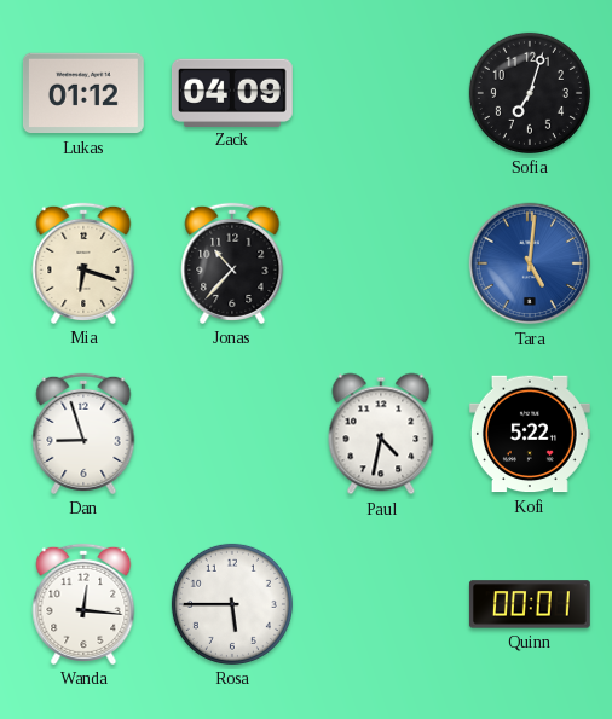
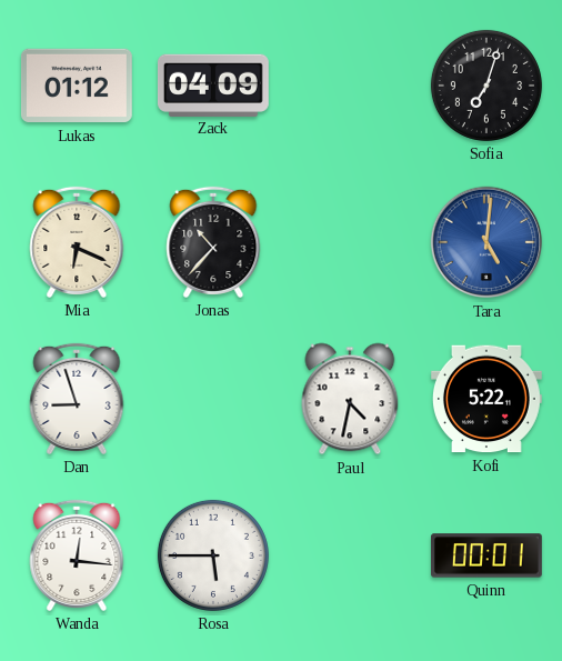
Mia: 6:18 -> 6:19 (77, 242)
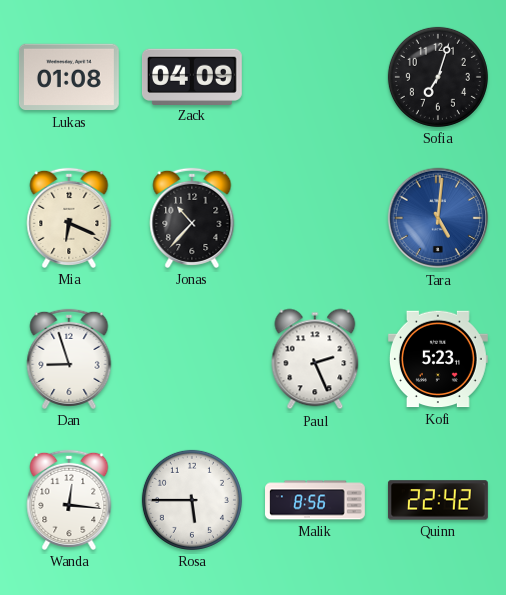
Lukas: 01:12 -> 01:08 (69, 77)
Paul: 4:32 -> 2:26 (315, 359)
Kofi: 5:22 -> 5:23 (438, 359)
Malik: none -> 8:56 (316, 500)
Quinn: 00:01 -> 22:42 (438, 500)
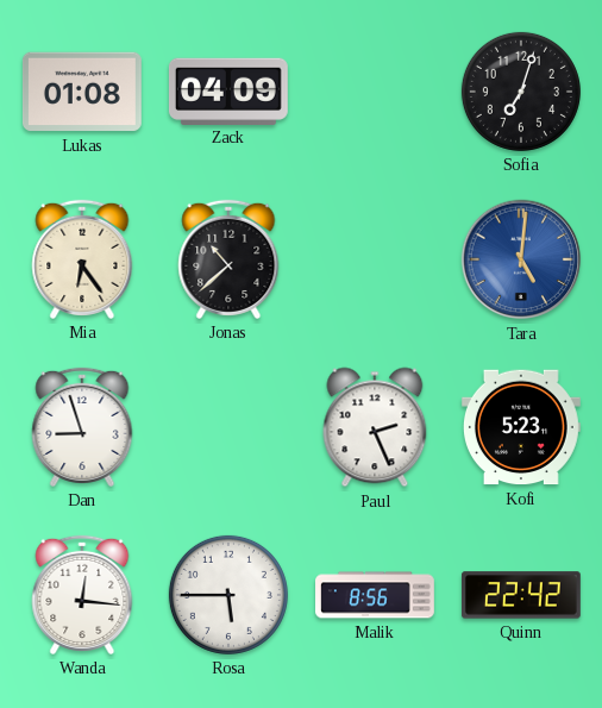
Mia: 6:19 -> 6:24 (82, 259)
Jonas: 10:37 -> 10:38 (228, 259)
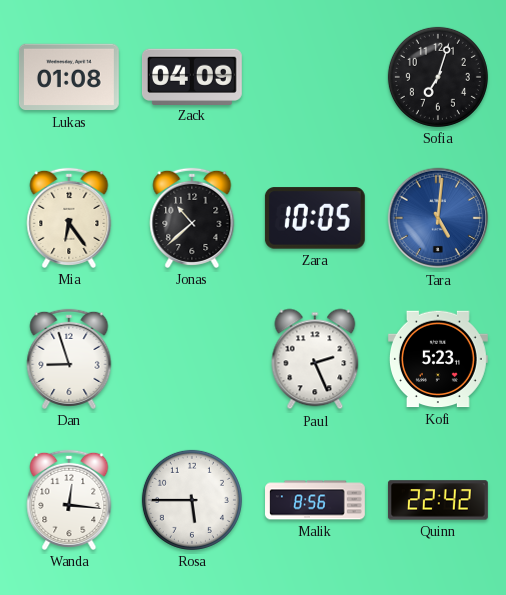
Zara: none -> 10:05 (315, 218)
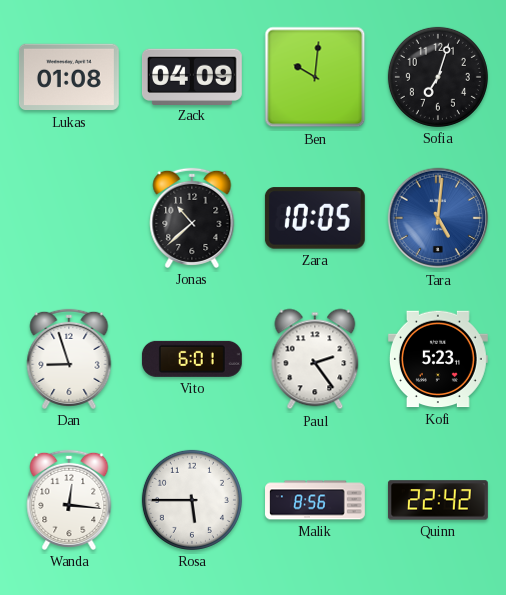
Ben: none -> 10:01 (315, 77)
Mia: 6:24 -> none (69, 218)
Vito: none -> 6:01 (192, 359)
Paul: 2:26 -> 2:24 (315, 359)
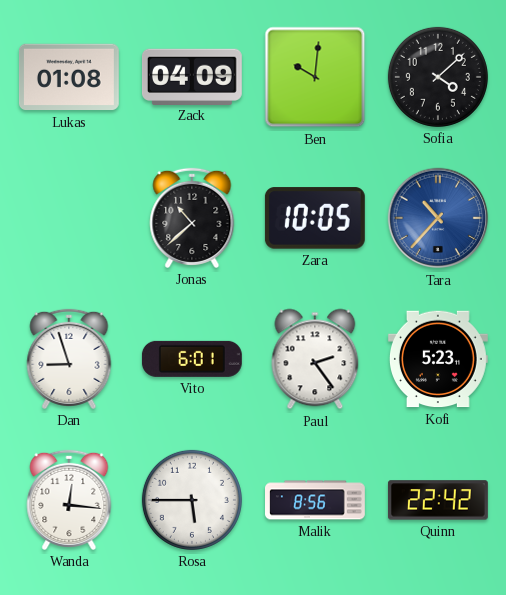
Sofia: 7:03 -> 4:08 (438, 77)
Tara: 5:01 -> 10:37 (438, 218)
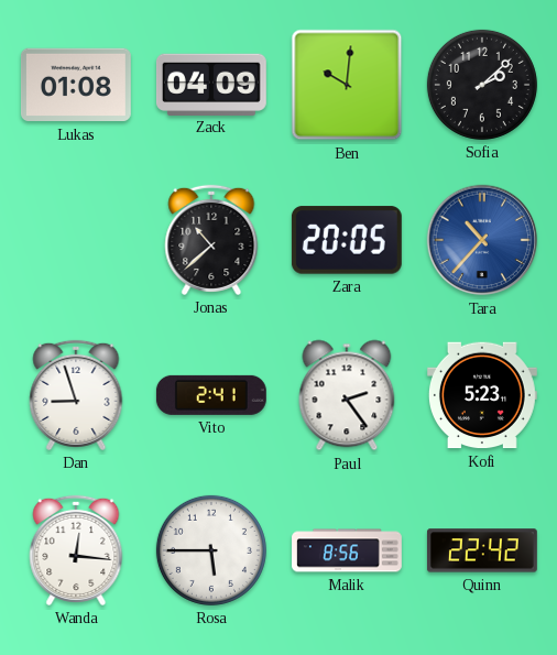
Sofia: 4:08 -> 2:08 (482, 85)
Zara: 10:05 -> 20:05 (347, 240)
Vito: 6:01 -> 2:41 (211, 395)
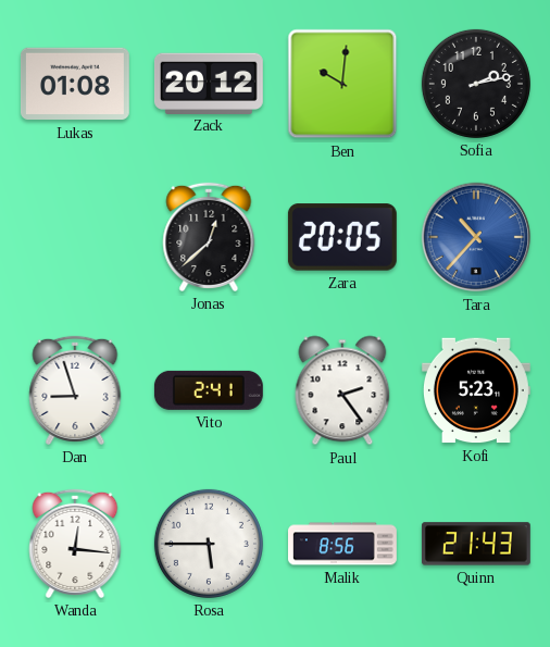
Zack: 04:09 -> 20:12 (209, 83)
Sofia: 2:08 -> 2:13 (476, 84)
Jonas: 10:38 -> 12:38 (209, 237)
Quinn: 22:42 -> 21:43 (476, 544)
